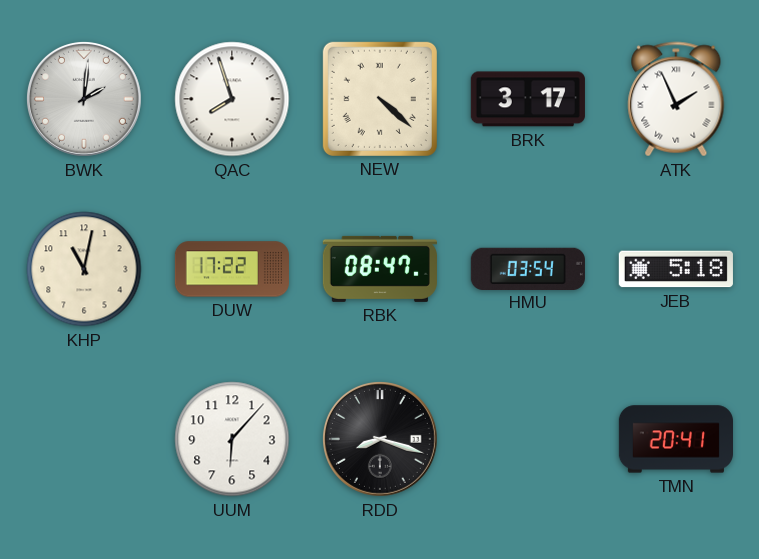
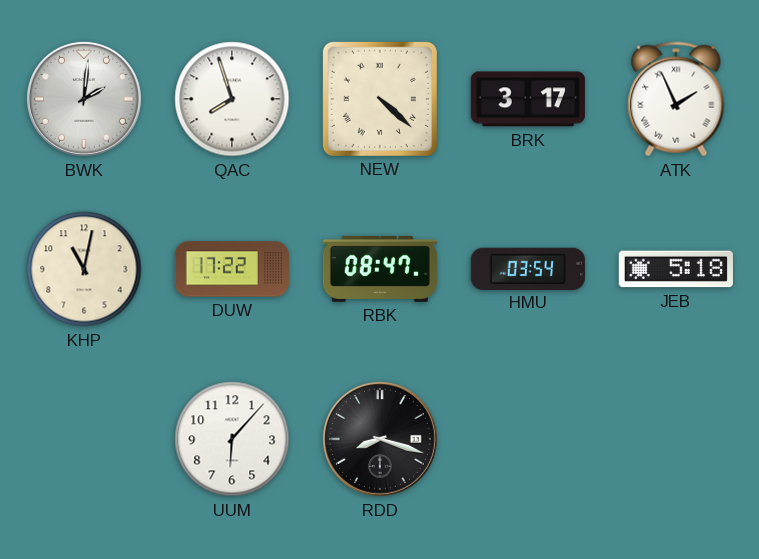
TMN: 20:41 -> none (675, 439)
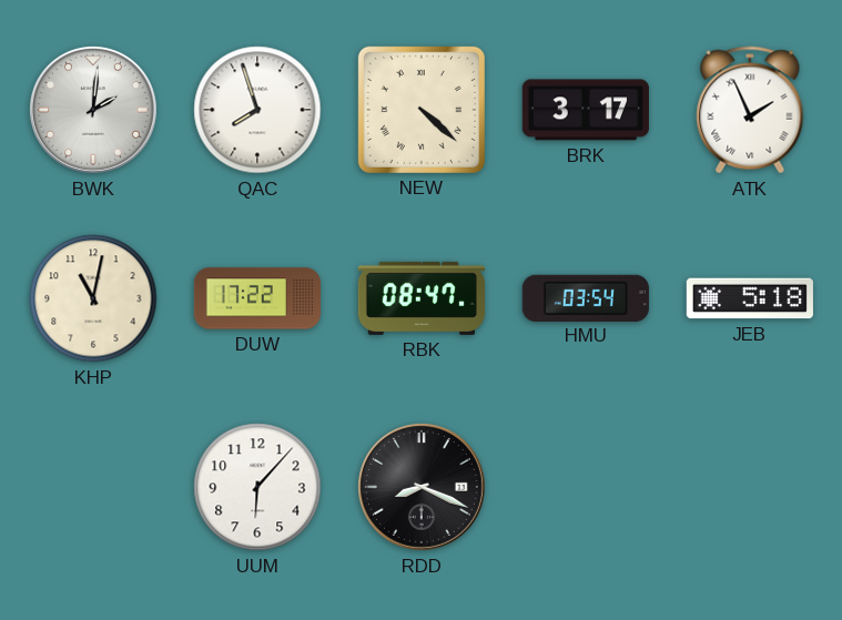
RDD: 8:18 -> 8:19 (422, 487)
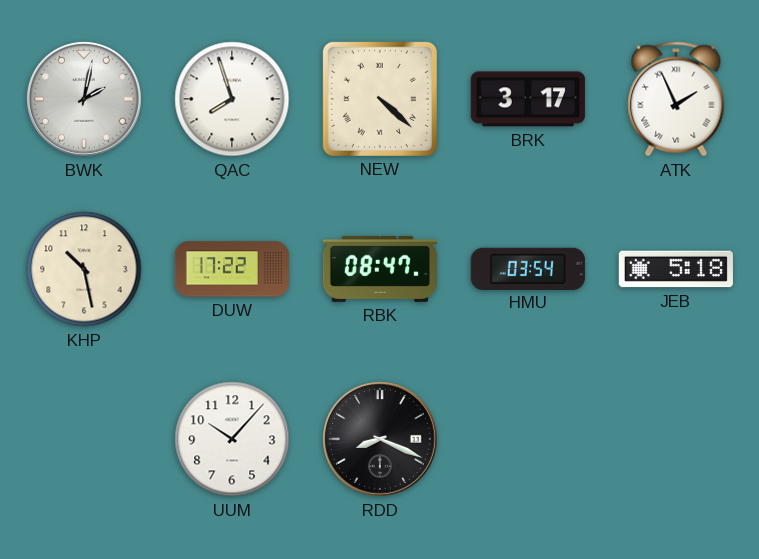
BWK: 2:01 -> 2:02 (84, 99)
KHP: 11:02 -> 10:28 (84, 269)
UUM: 6:07 -> 10:07 (232, 439)
